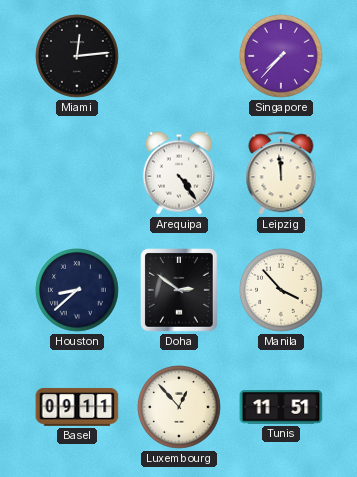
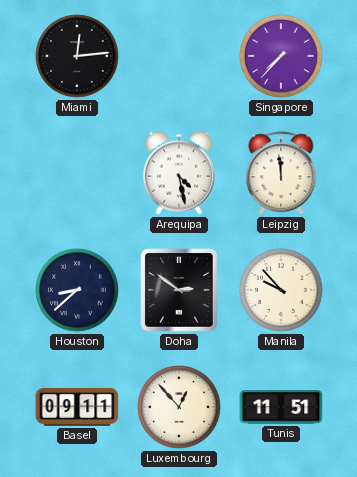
Arequipa: 4:24 -> 4:28 (179, 173)
Manila: 3:53 -> 9:53 (281, 290)
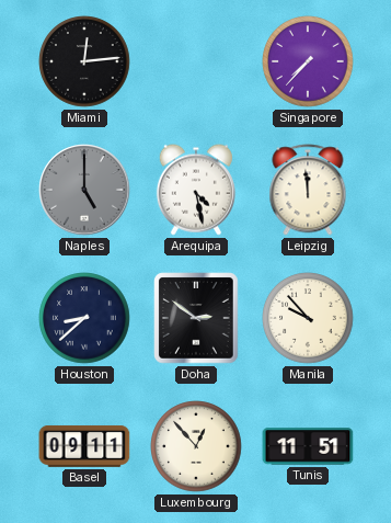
Naples: none -> 5:00 (84, 190)
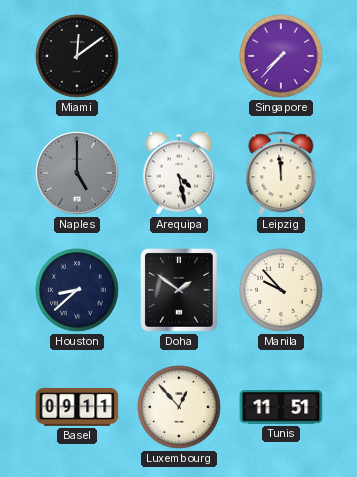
Miami: 12:14 -> 12:09 (77, 56)
Doha: 2:51 -> 1:51 (179, 290)
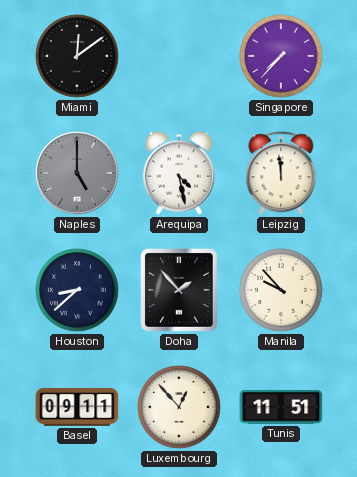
Doha: 1:51 -> 1:53 (179, 290)
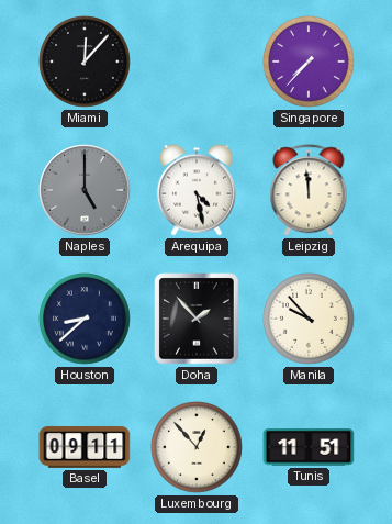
Miami: 12:09 -> 12:07 (85, 62)
